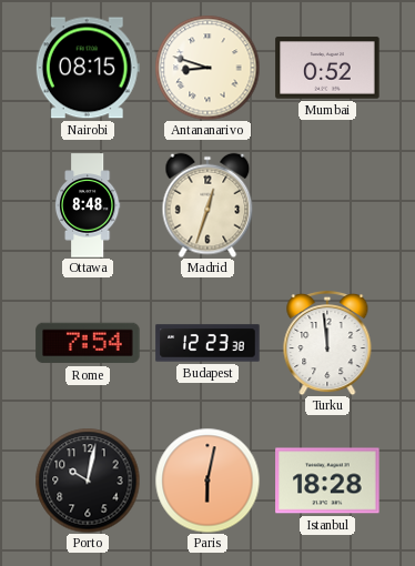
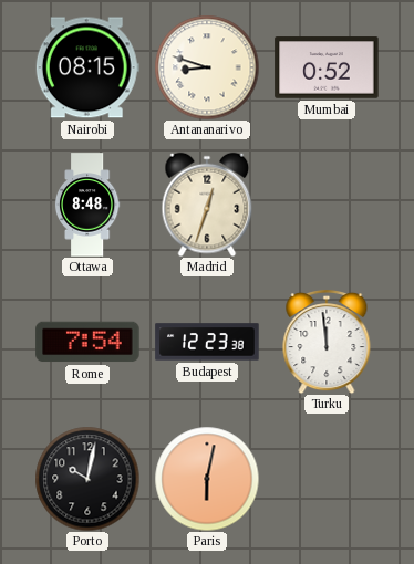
Istanbul: 18:28 -> none (327, 481)
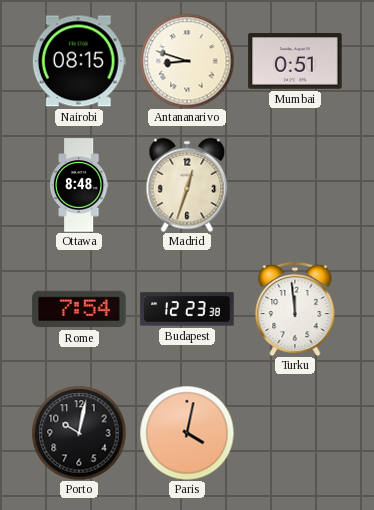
Mumbai: 0:52 -> 0:51 (295, 61)
Paris: 6:02 -> 4:02 (187, 433)
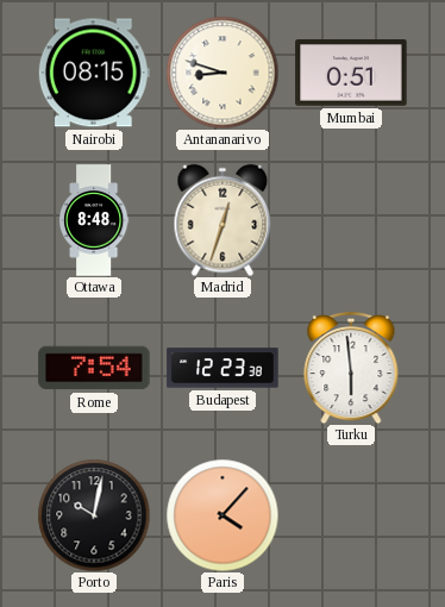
Turku: 11:59 -> 5:59 (351, 368)
Paris: 4:02 -> 4:07 (223, 515)
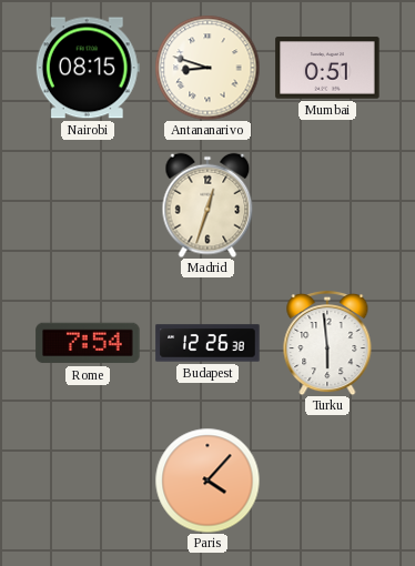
Ottawa: 8:48 -> none (94, 220)
Budapest: 12:23 -> 12:26 (207, 343)
Porto: 10:02 -> none (94, 515)
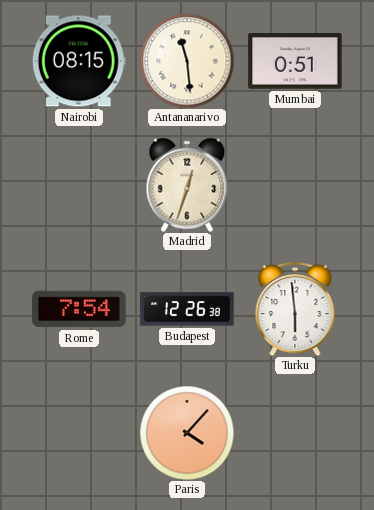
Antananarivo: 8:48 -> 11:29 (187, 61)
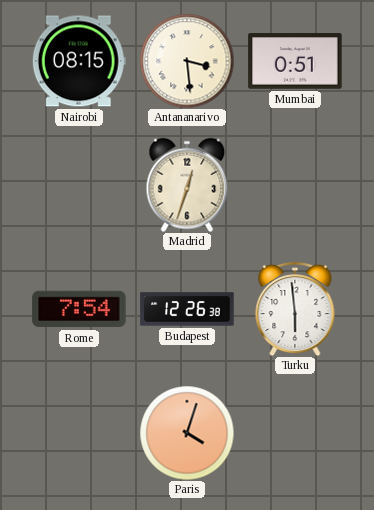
Antananarivo: 11:29 -> 3:29 (187, 61)
Paris: 4:07 -> 4:03 (187, 433)
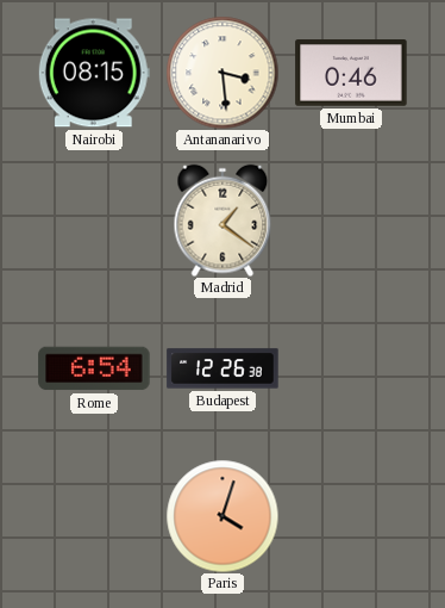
Mumbai: 0:51 -> 0:46 (351, 73)
Madrid: 12:33 -> 1:21 (223, 221)
Rome: 7:54 -> 6:54 (94, 368)
Turku: 5:59 -> none (295, 309)
